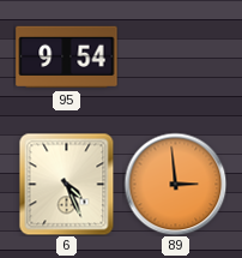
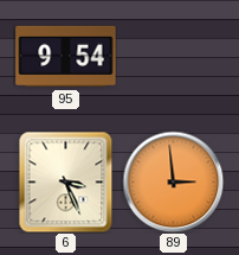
6: 4:26 -> 3:26 (66, 181)
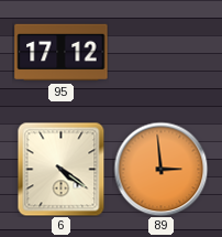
95: 9:54 -> 17:12 (62, 53)
6: 3:26 -> 4:21 (62, 169)
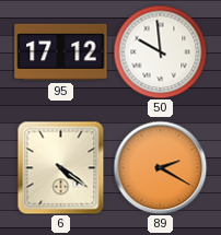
50: none -> 9:59 (160, 51)
89: 2:59 -> 2:20 (160, 167)
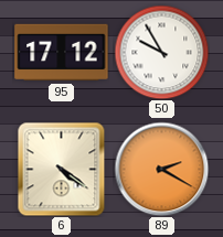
50: 9:59 -> 9:55 (161, 52)
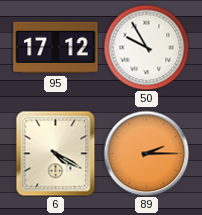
6: 4:21 -> 4:20 (56, 153)
89: 2:20 -> 2:15 (146, 153)
